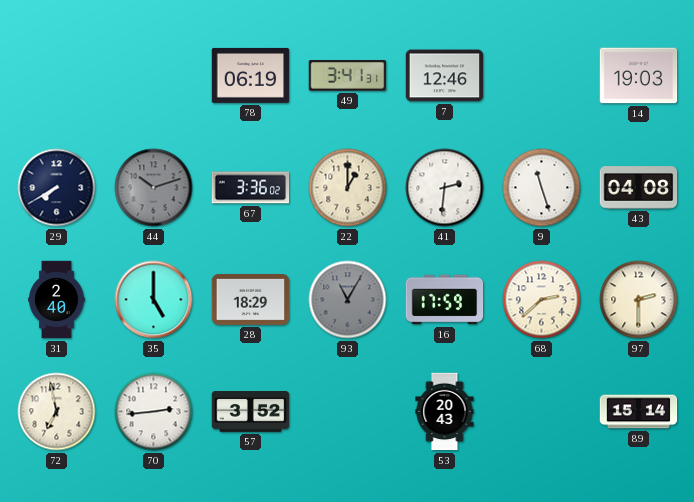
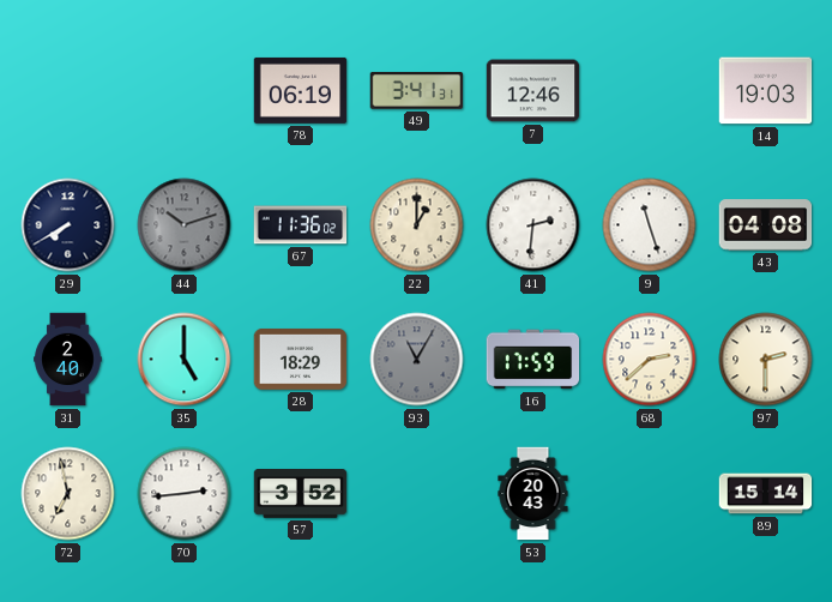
67: 3:36 -> 11:36 (301, 225)
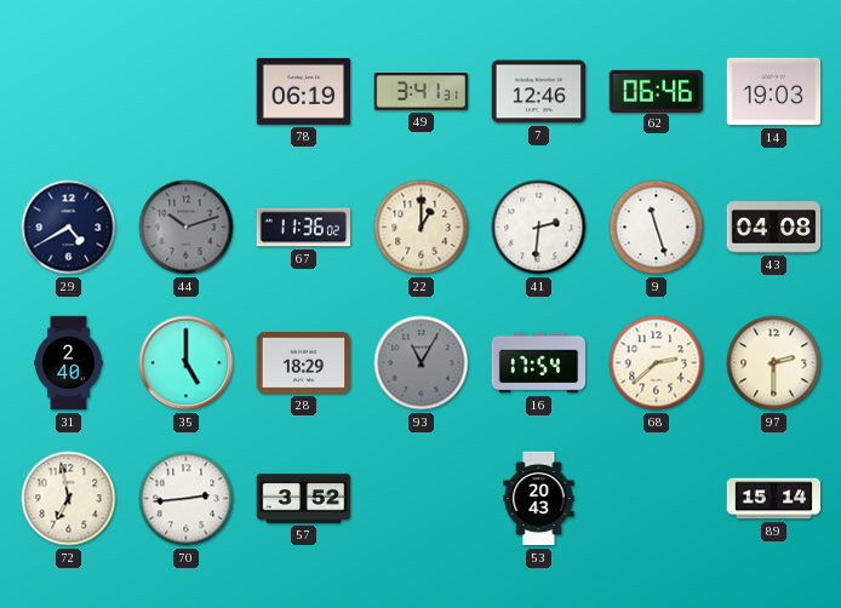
62: none -> 06:46 (657, 91)
29: 7:40 -> 4:40 (69, 228)
16: 17:59 -> 17:54 (539, 363)
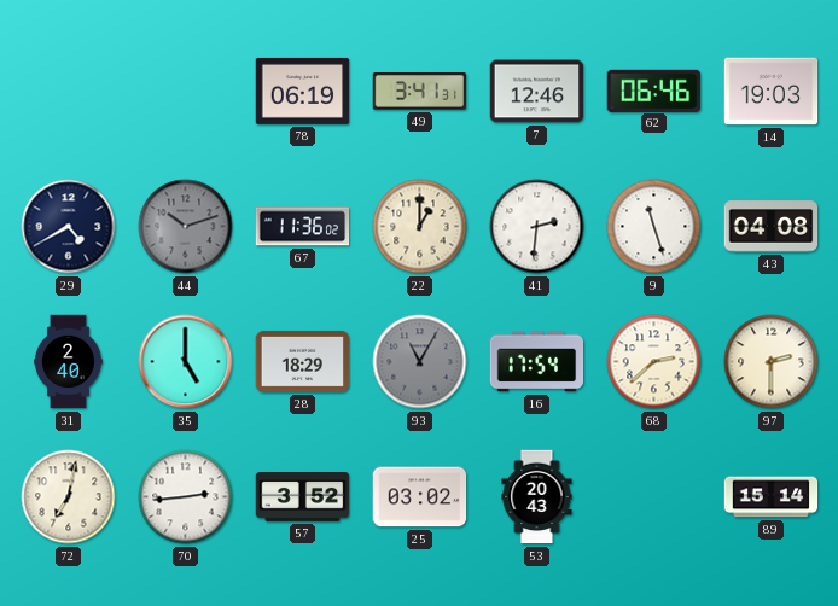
72: 6:58 -> 7:02 (69, 497)
25: none -> 03:02 (420, 497)
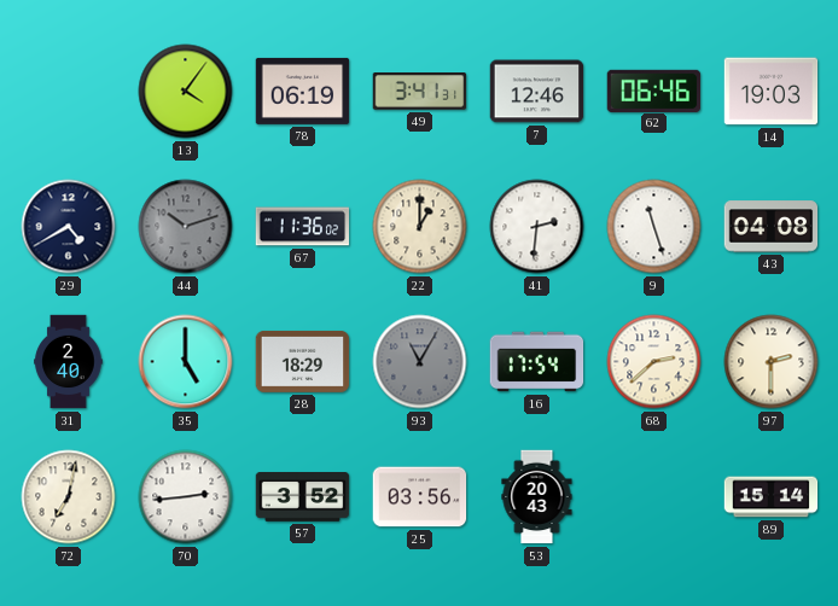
13: none -> 4:06 (186, 92)
25: 03:02 -> 03:56 (420, 497)
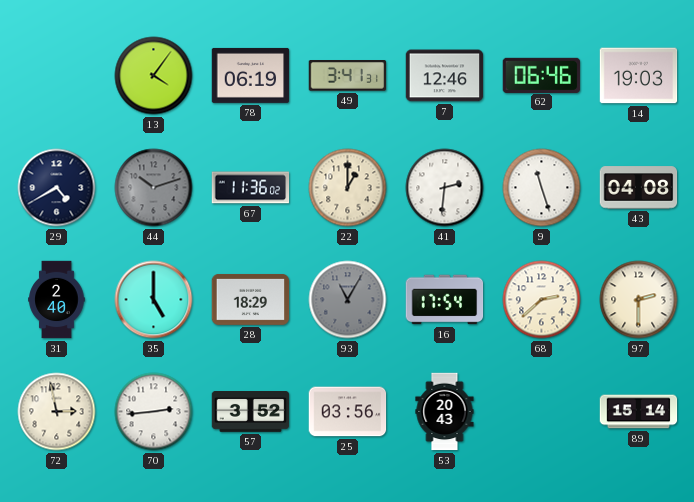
72: 7:02 -> 2:58 (57, 412)
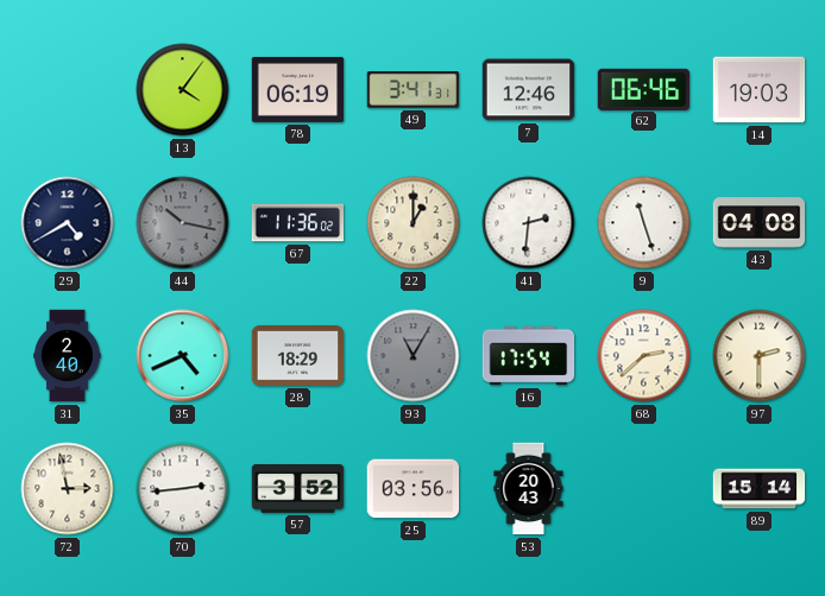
44: 10:12 -> 10:17 (183, 223)
35: 5:00 -> 4:41 (183, 356)
